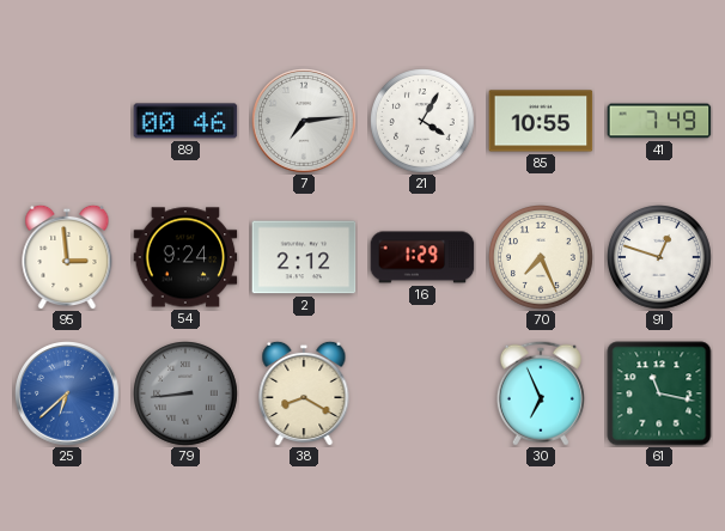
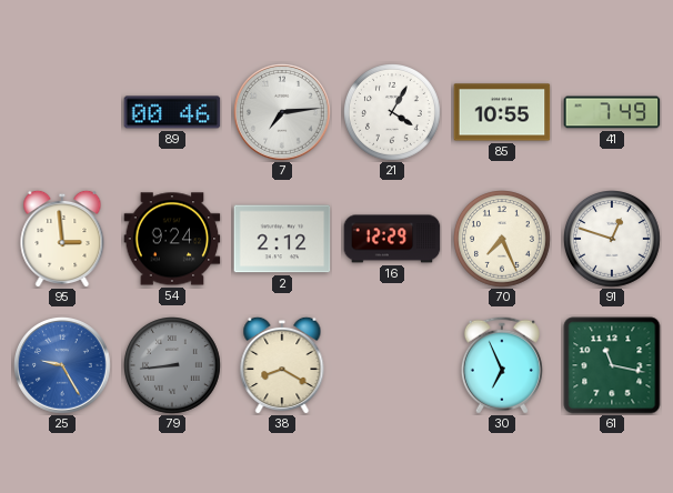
16: 1:29 -> 12:29 (392, 239)
25: 6:38 -> 9:25 (62, 365)
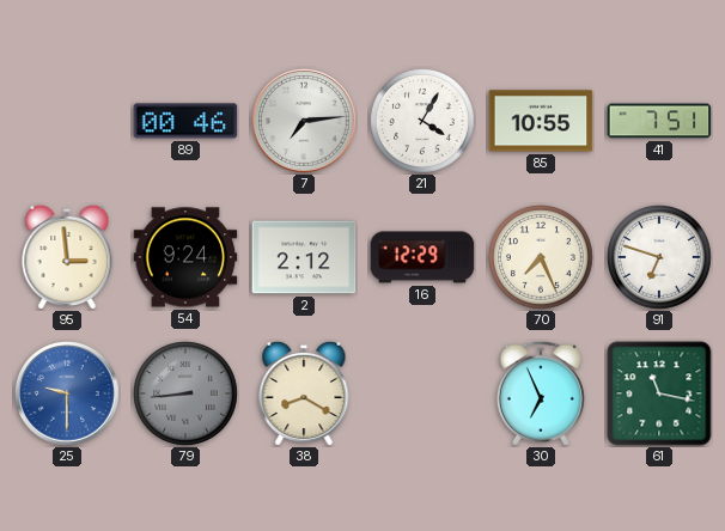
41: 7:49 -> 7:51 (659, 121)
91: 12:48 -> 6:48 (660, 258)
25: 9:25 -> 9:30 (67, 393)
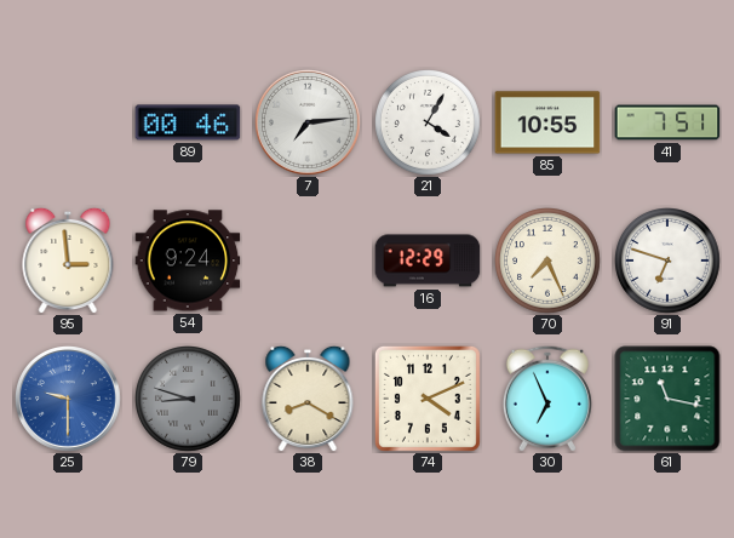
2: 2:12 -> none (304, 257)
79: 8:44 -> 8:48 (189, 400)
74: none -> 4:11 (428, 399)
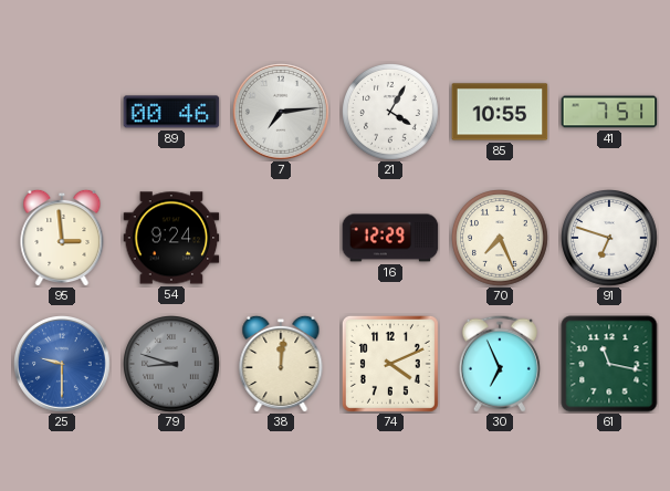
38: 8:20 -> 12:01 (281, 364)
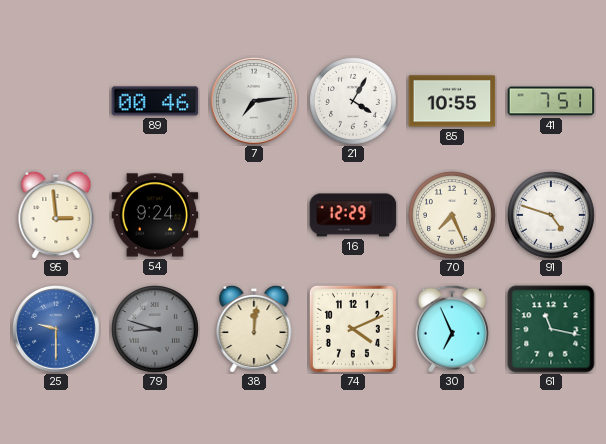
91: 6:48 -> 4:48 (552, 216)
